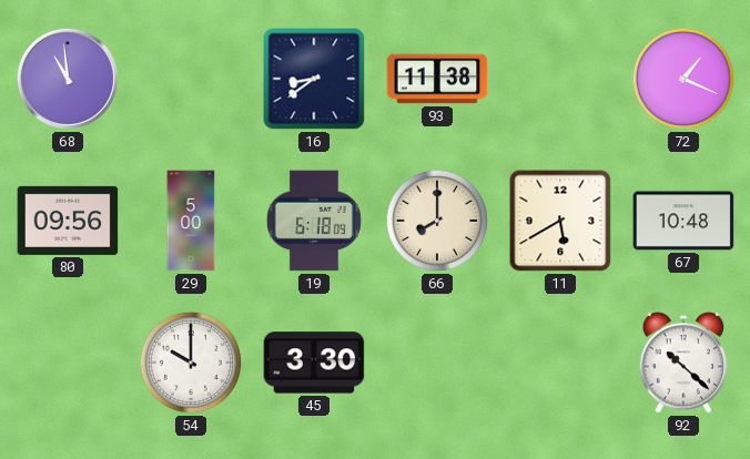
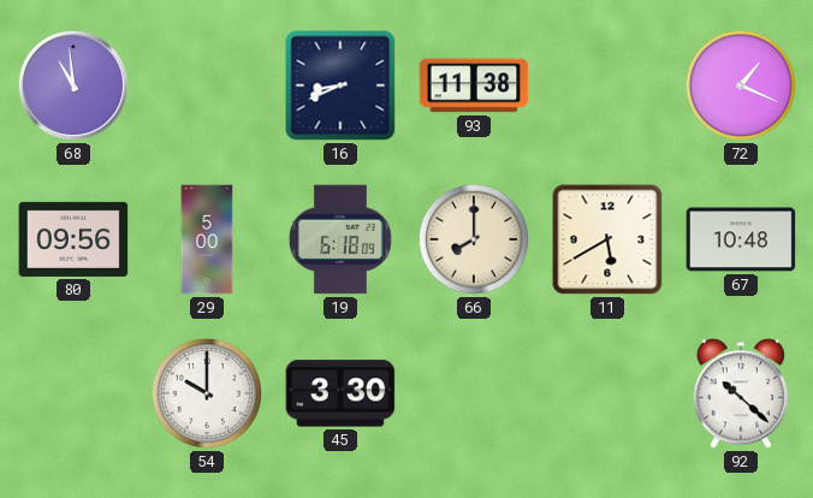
16: 8:39 -> 8:41 (340, 85)
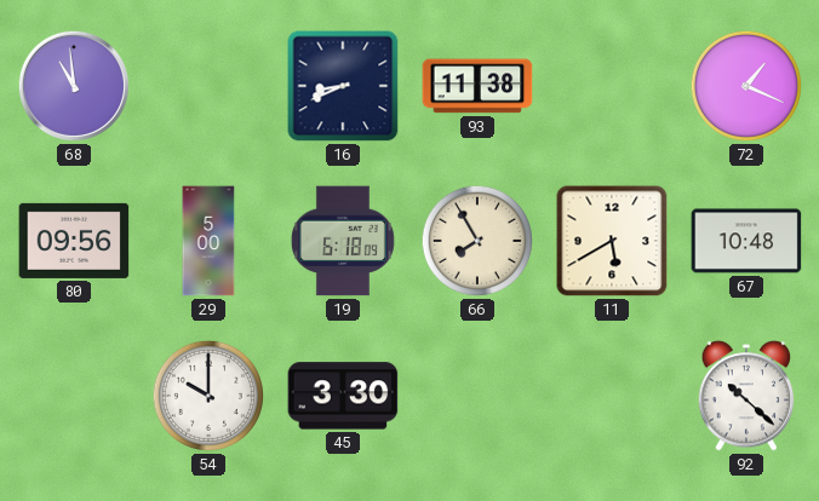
66: 8:00 -> 7:55 (477, 241)
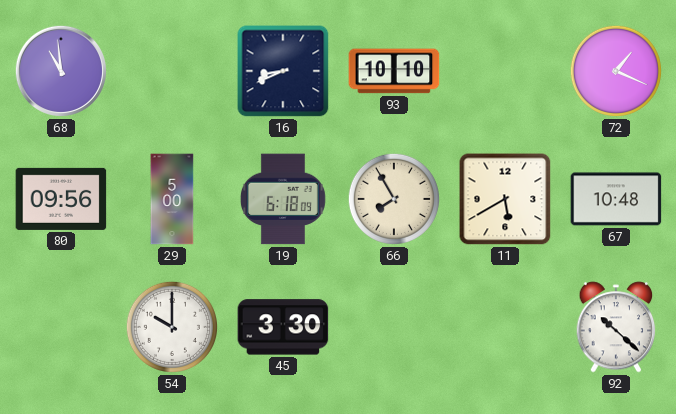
93: 11:38 -> 10:10 (394, 71)
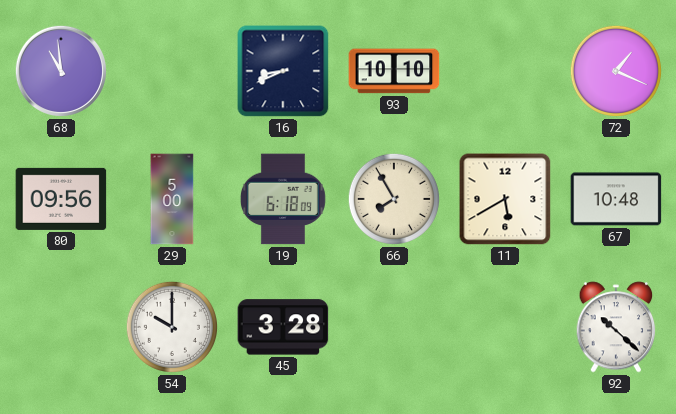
45: 3:30 -> 3:28 (283, 327)
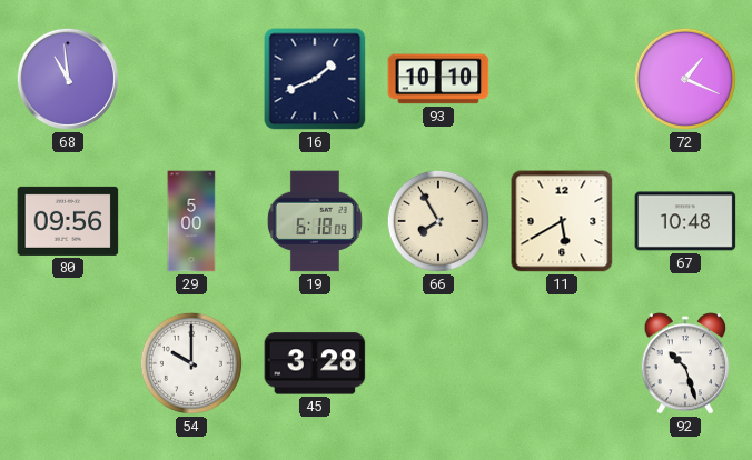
16: 8:41 -> 1:41 (315, 79)
92: 10:22 -> 10:27 (685, 363)
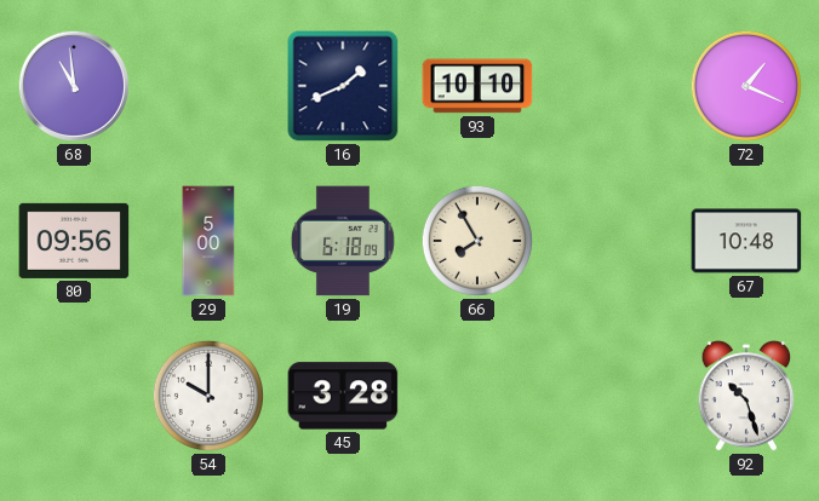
11: 5:40 -> none (562, 221)
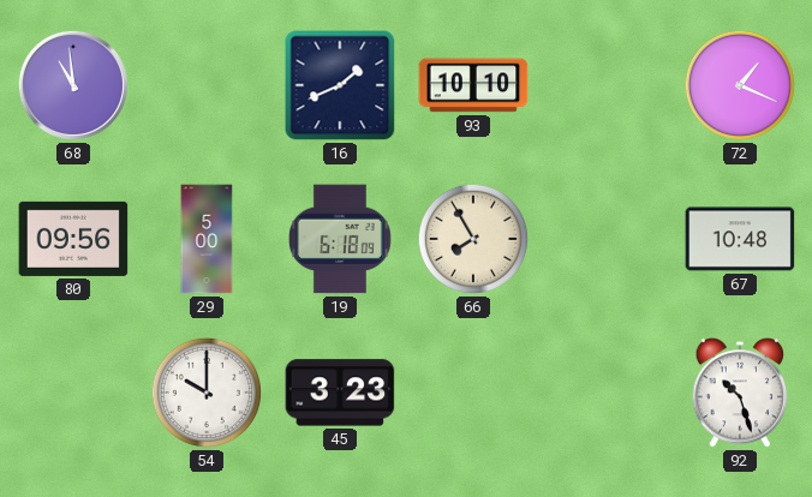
45: 3:28 -> 3:23 (340, 393)
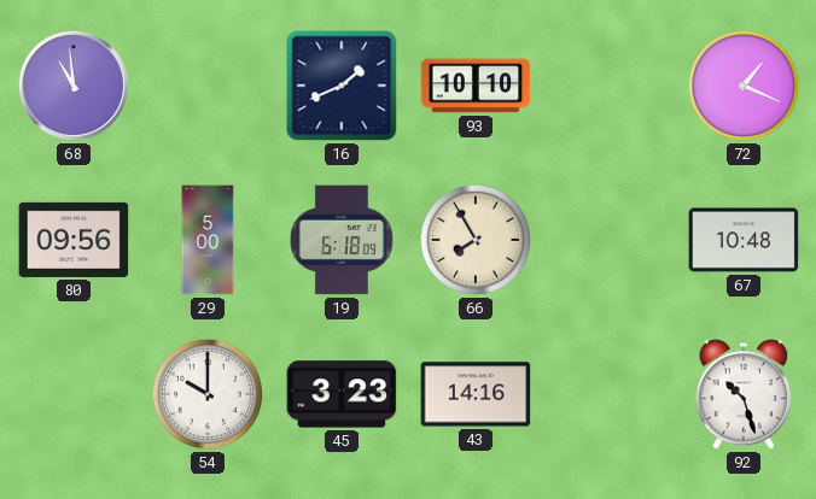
43: none -> 14:16 (476, 394)
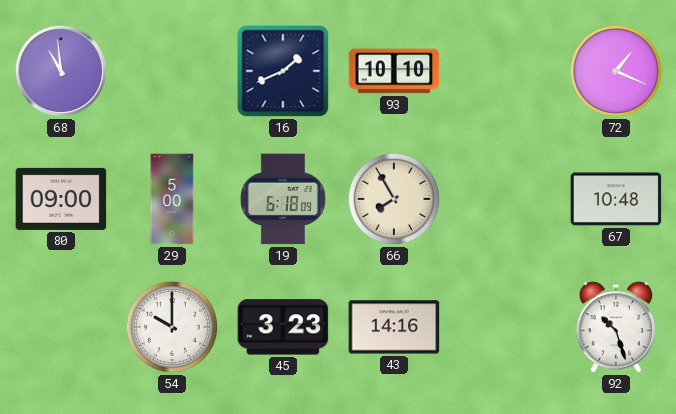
80: 09:56 -> 09:00 (61, 199)
